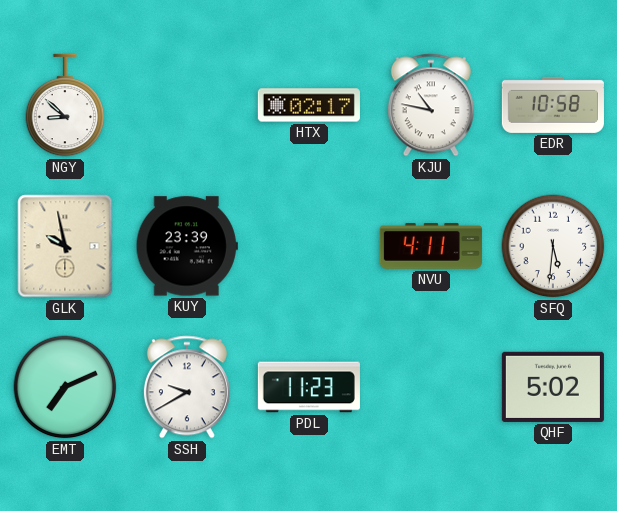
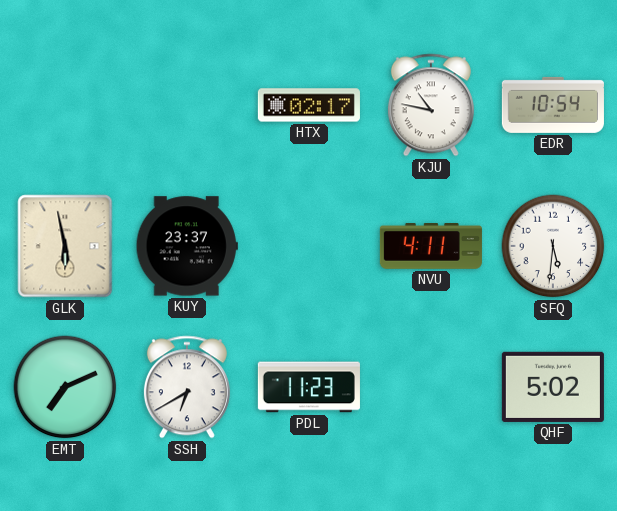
NGY: 8:52 -> none (65, 105)
EDR: 10:58 -> 10:54 (553, 105)
GLK: 9:58 -> 5:58 (65, 246)
KUY: 23:39 -> 23:37 (187, 246)
SSH: 9:40 -> 6:40 (187, 387)
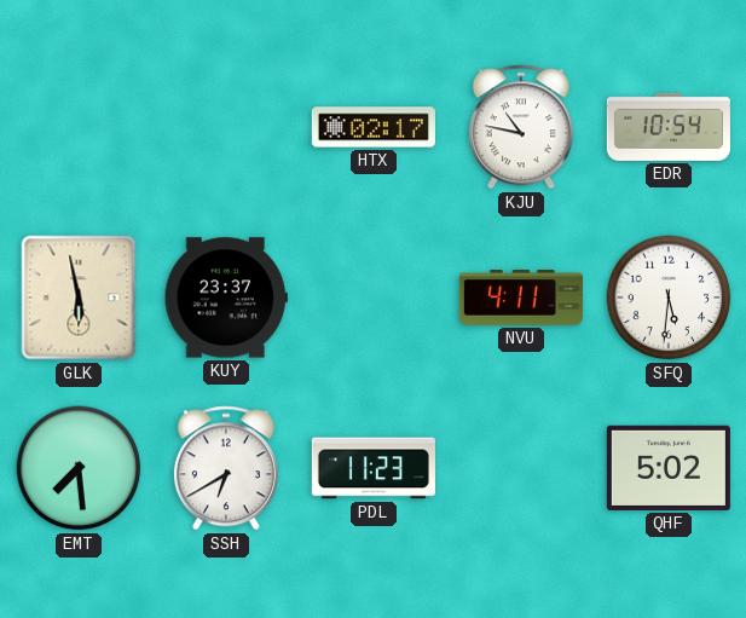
EMT: 7:11 -> 7:29 (79, 468)
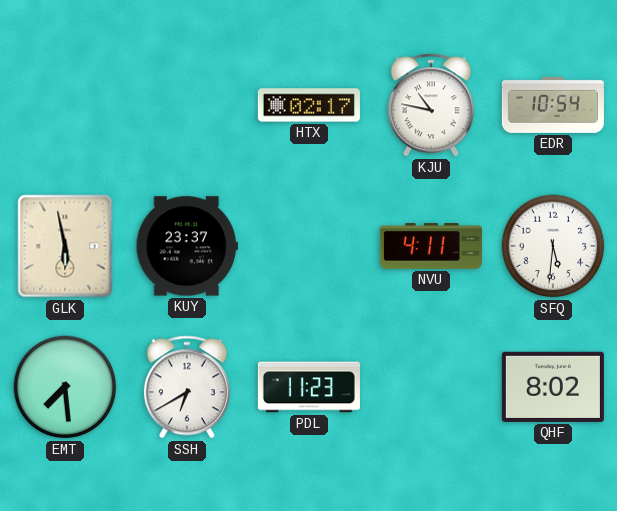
QHF: 5:02 -> 8:02 (553, 387)
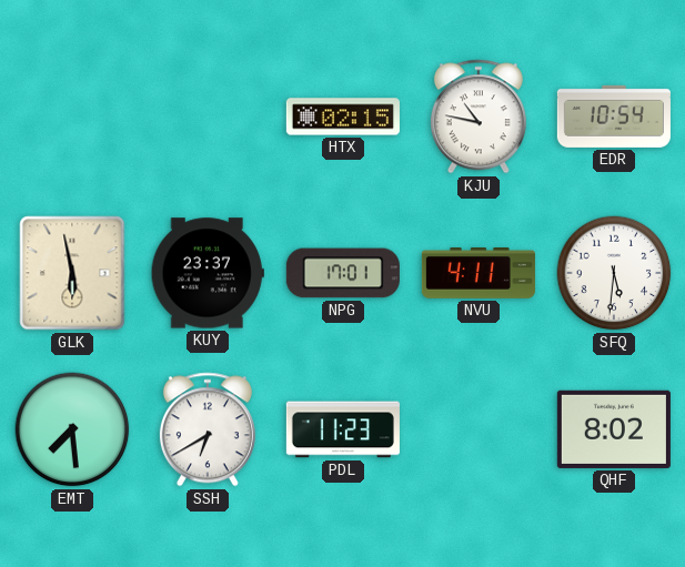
HTX: 02:17 -> 02:15 (343, 117)
NPG: none -> 17:01 (343, 273)
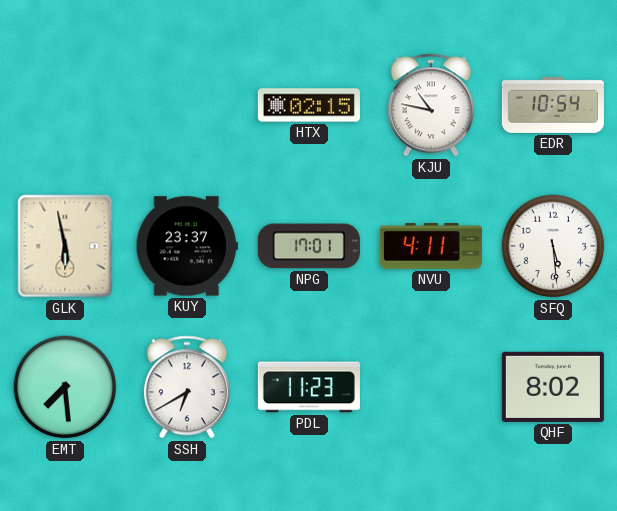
SFQ: 5:31 -> 5:29 (553, 246)
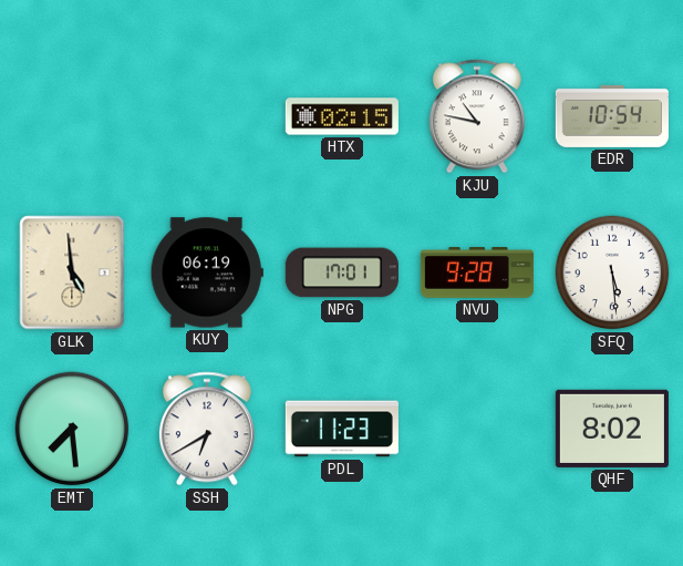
GLK: 5:58 -> 4:59 (72, 272)
KUY: 23:37 -> 06:19 (207, 272)
NVU: 4:11 -> 9:28 (477, 274)
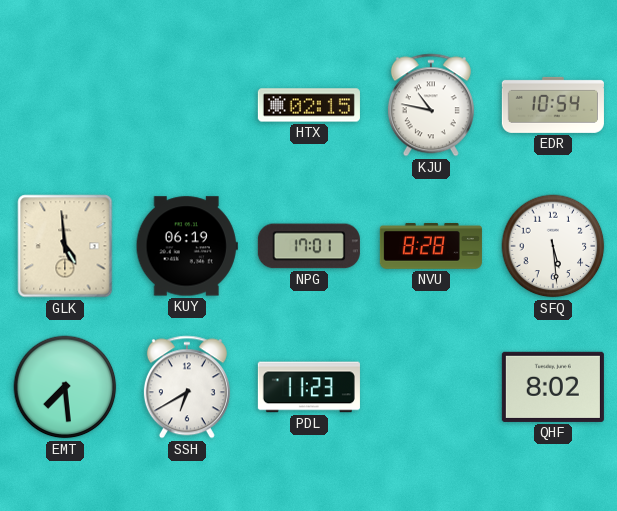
NVU: 9:28 -> 8:28 (431, 247)
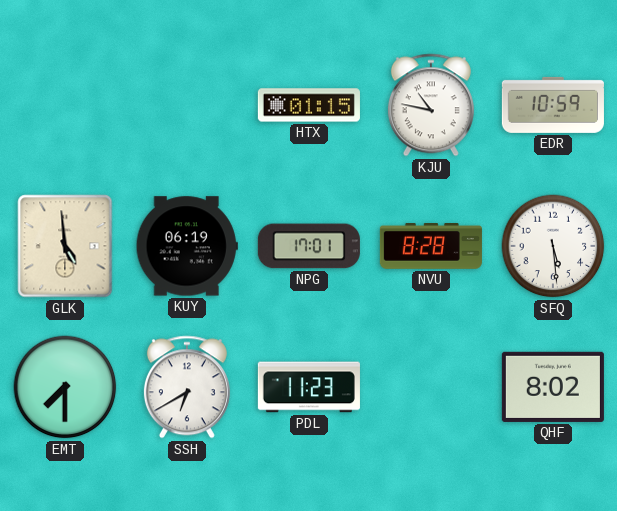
HTX: 02:15 -> 01:15 (309, 105)
EDR: 10:54 -> 10:59 (553, 105)
EMT: 7:29 -> 7:30 (65, 387)
